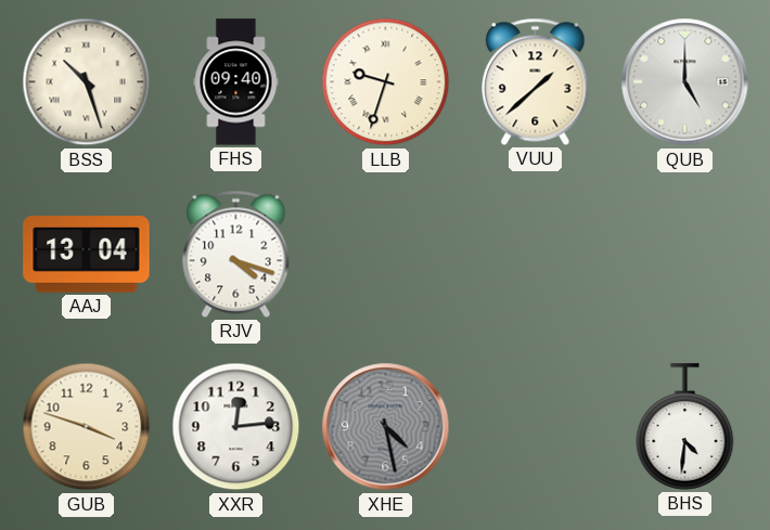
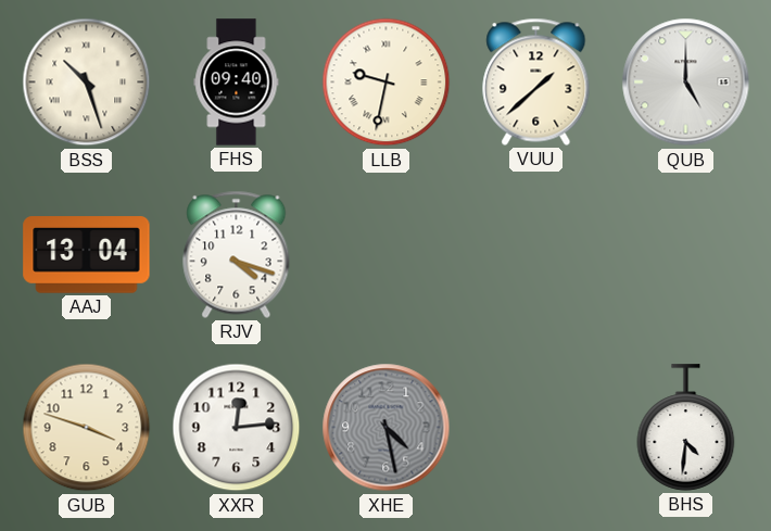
LLB: 9:33 -> 9:32 (387, 83)
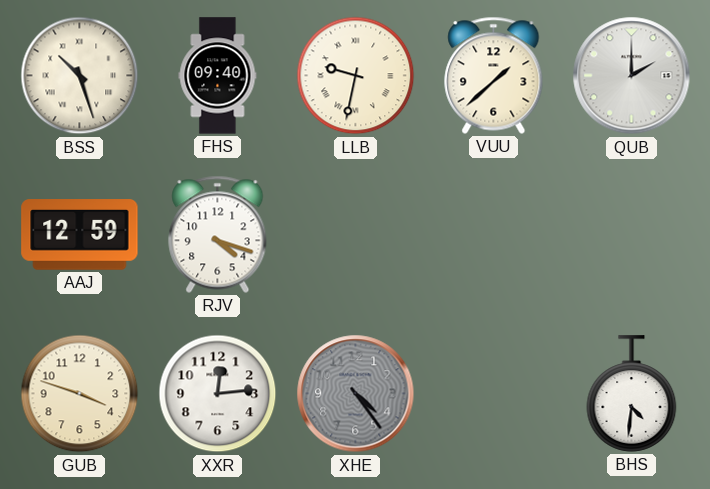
QUB: 5:00 -> 2:00 (632, 76)
AAJ: 13:04 -> 12:59 (80, 235)
XHE: 4:28 -> 4:24 (356, 394)
